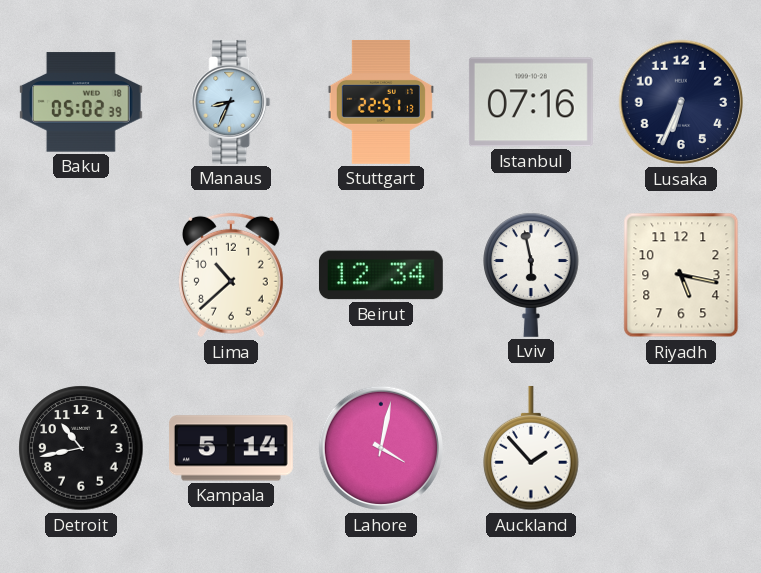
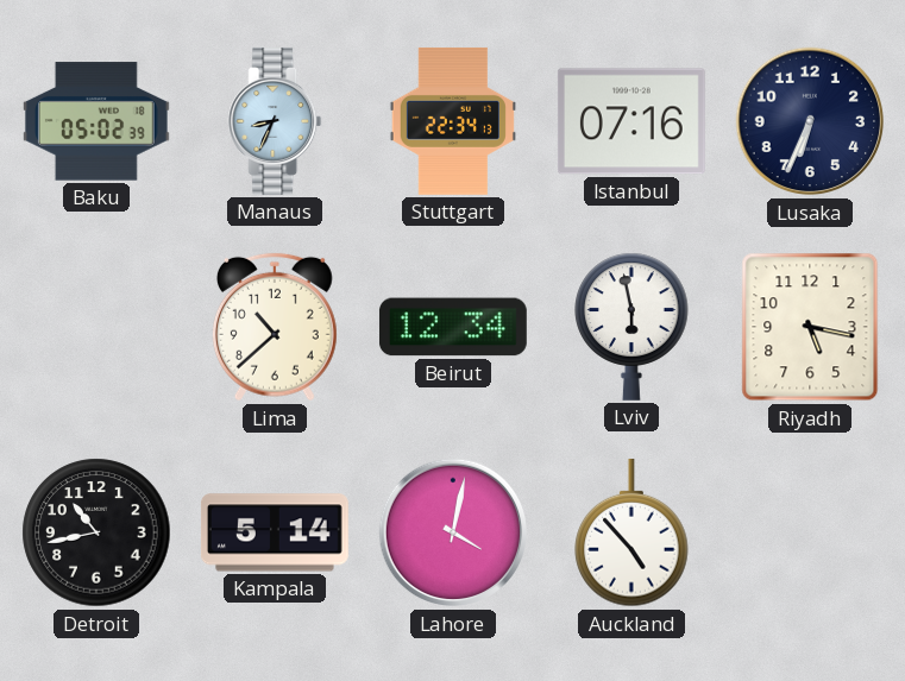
Stuttgart: 22:51 -> 22:34 (453, 121)
Auckland: 1:53 -> 4:53 (631, 532)
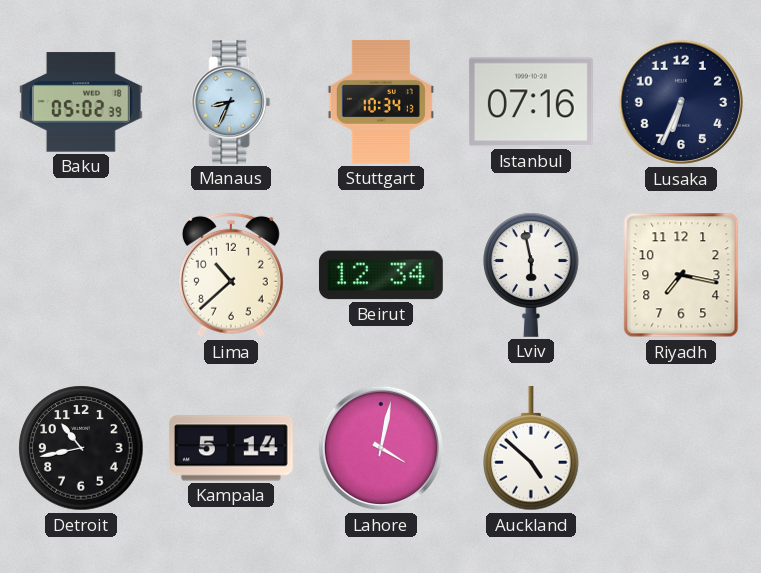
Stuttgart: 22:34 -> 10:34 (381, 102)
Riyadh: 5:17 -> 7:17 (681, 275)
Auckland: 4:53 -> 4:52 (531, 448)
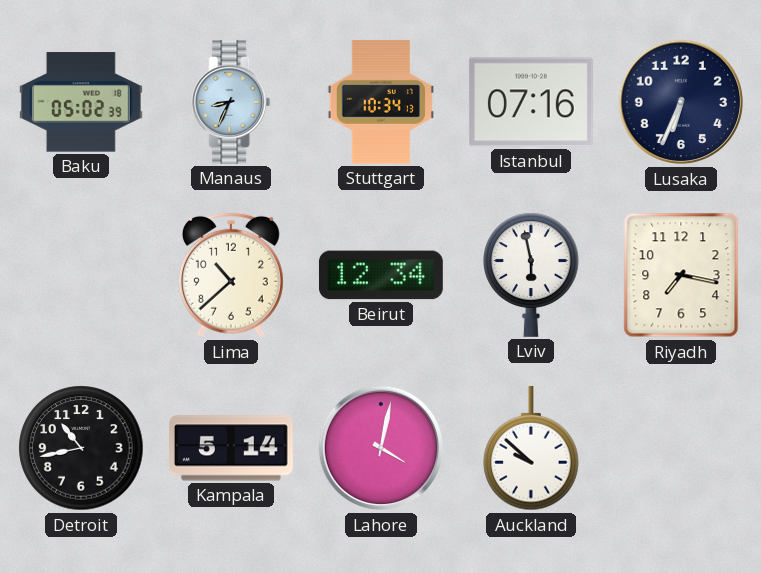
Auckland: 4:52 -> 9:52 (531, 448)
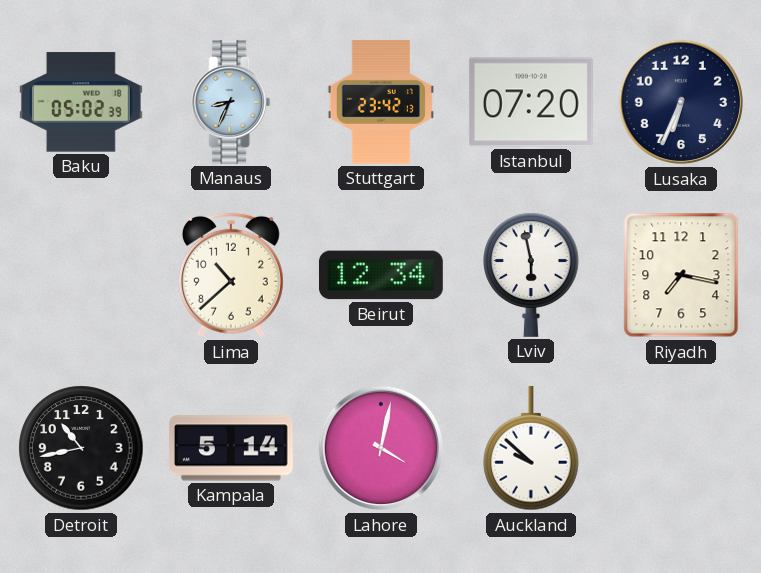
Stuttgart: 10:34 -> 23:42 (381, 102)
Istanbul: 07:16 -> 07:20 (531, 102)
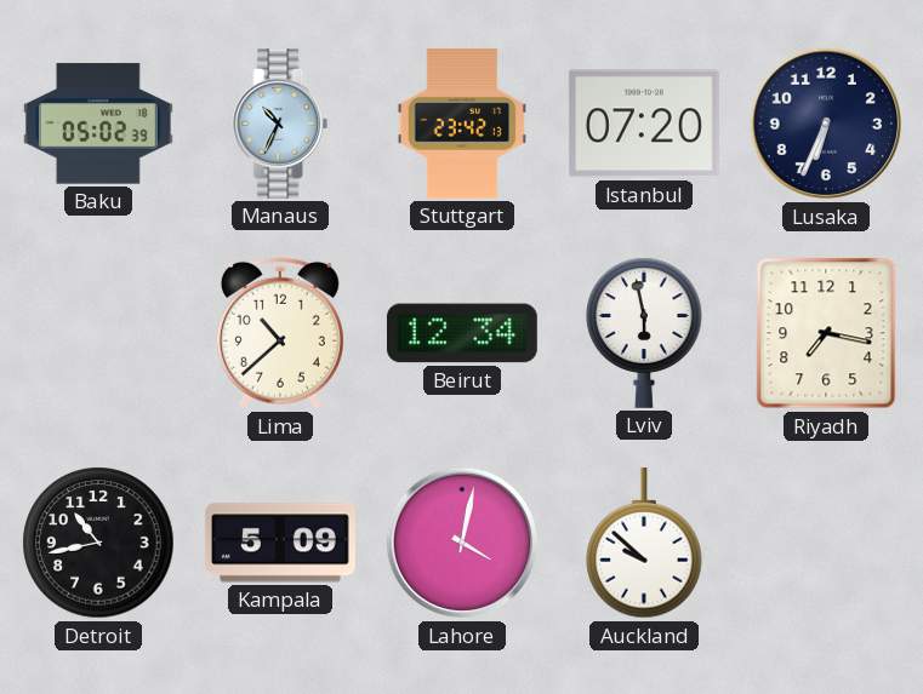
Manaus: 8:34 -> 10:34 (280, 124)
Kampala: 5:14 -> 5:09 (280, 543)
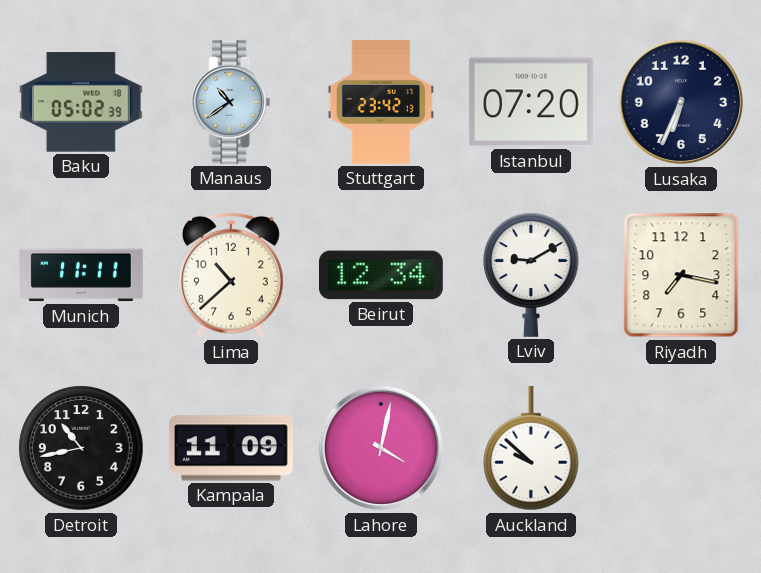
Manaus: 10:34 -> 10:39 (231, 102)
Munich: none -> 11:11 (81, 275)
Lviv: 5:58 -> 9:10 (531, 275)
Kampala: 5:09 -> 11:09 (231, 448)
